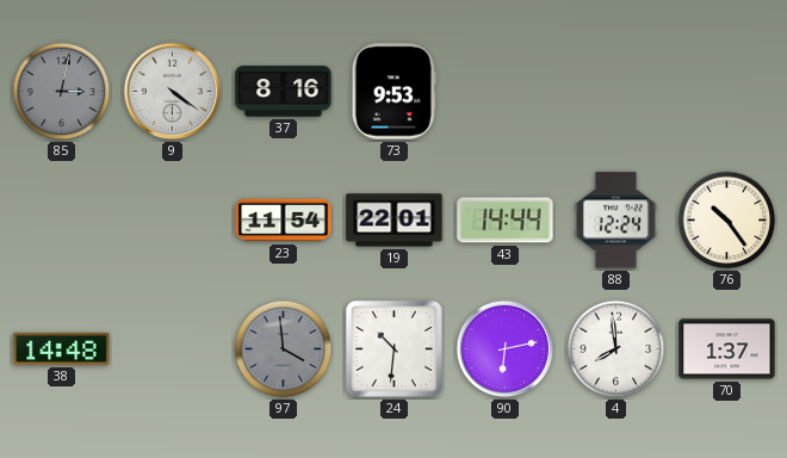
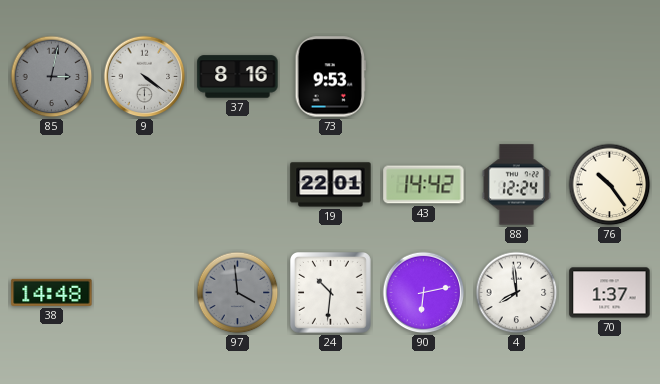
23: 11:54 -> none (284, 221)
43: 14:44 -> 14:42 (424, 185)
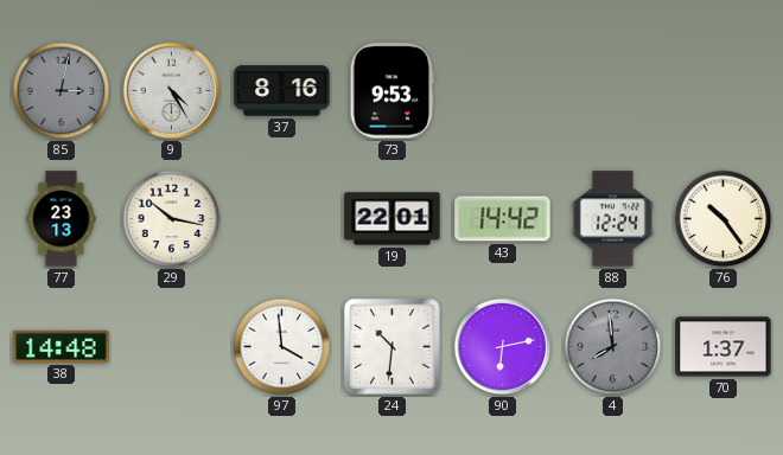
9: 4:21 -> 4:25 (172, 91)
77: none -> 23:13 (62, 219)
29: none -> 10:17 (172, 219)
97 dial: grey -> white (282, 347)
4 dial: white -> grey (613, 347)
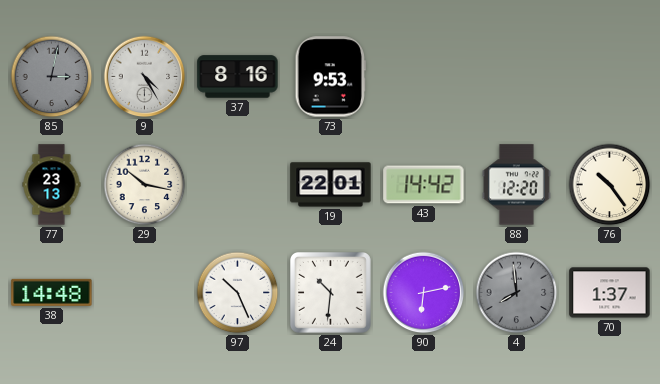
88: 12:24 -> 12:20 (516, 185)
97: 3:59 -> 10:26 (238, 293)
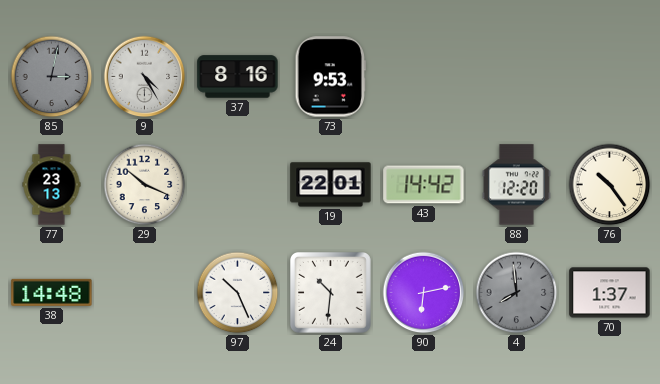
29: 10:17 -> 10:19 (145, 185)
